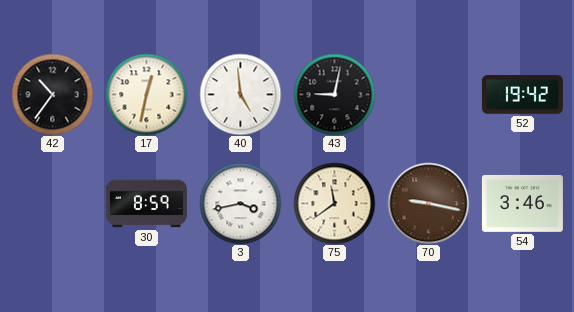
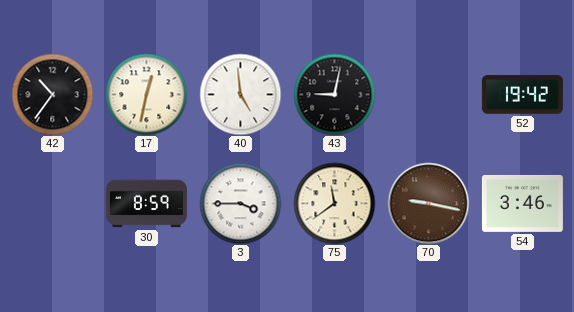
3: 3:43 -> 3:45 (240, 203)
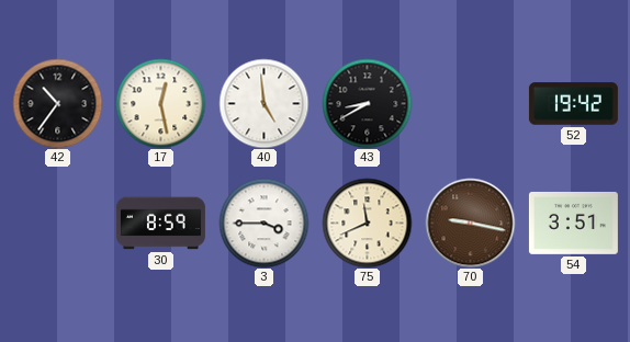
17: 12:32 -> 12:28 (160, 103)
43: 9:02 -> 8:40 (367, 103)
75: 11:39 -> 11:41 (367, 223)
54: 3:46 -> 3:51 (573, 223)
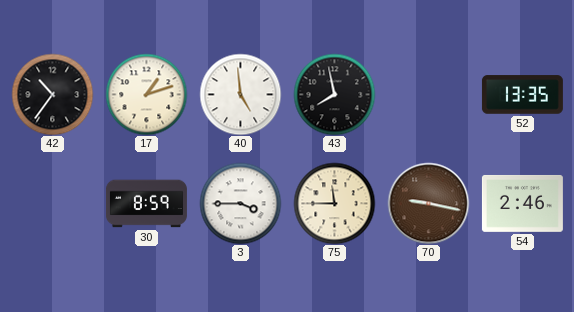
17: 12:28 -> 1:12 (146, 94)
43: 8:40 -> 7:58 (334, 94)
52: 19:42 -> 13:35 (522, 95)
75: 11:41 -> 11:45 (334, 203)
54: 3:51 -> 2:46 (522, 203)
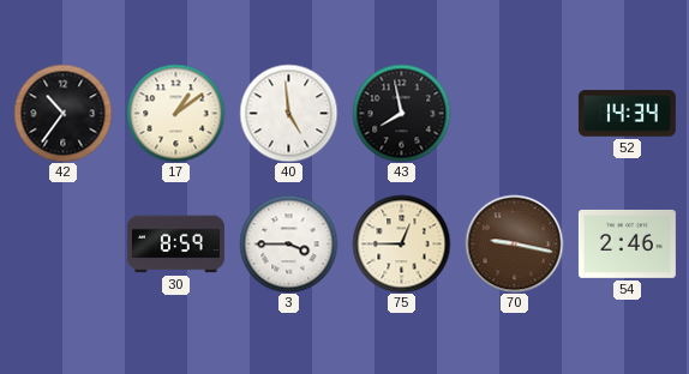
17: 1:12 -> 1:09 (175, 113)
52: 13:35 -> 14:34 (627, 114)
75: 11:45 -> 12:45 (401, 243)
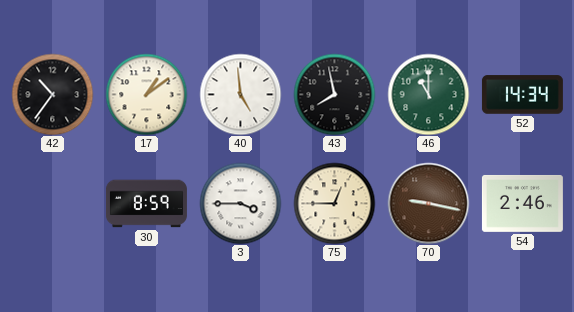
46: none -> 11:00 (428, 94)
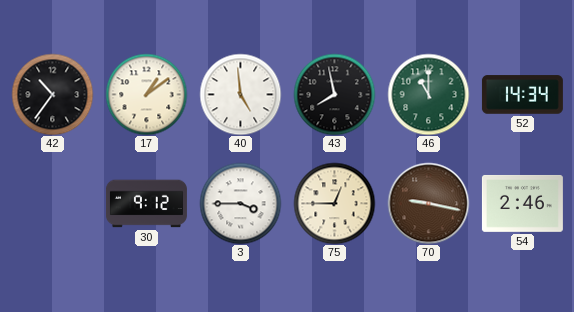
30: 8:59 -> 9:12 (146, 204)
